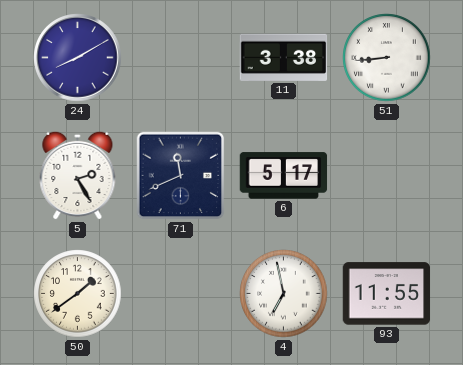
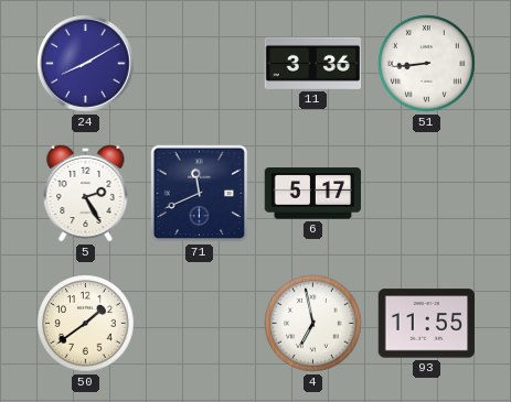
11: 3:38 -> 3:36 (313, 63)
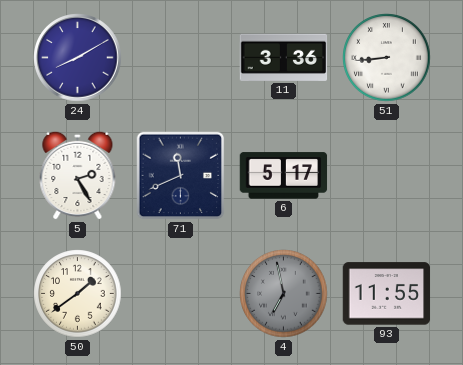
4 dial: white -> grey (284, 294)
